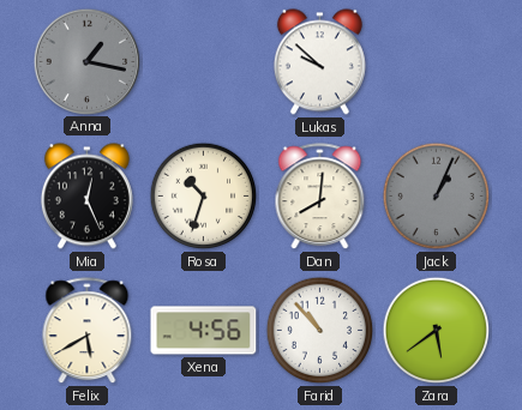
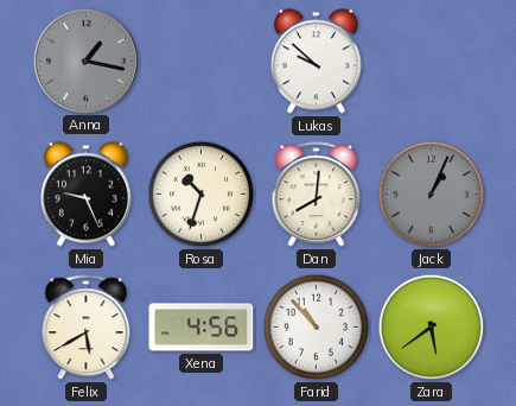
Mia: 12:26 -> 9:26 (85, 195)
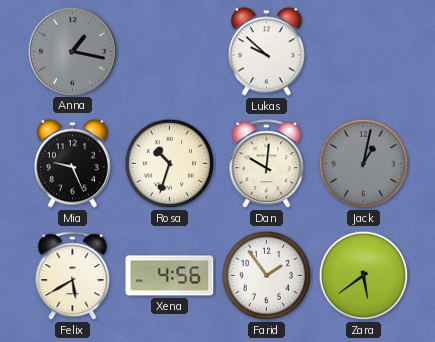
Dan: 8:01 -> 10:01 (267, 164)
Jack: 1:04 -> 1:02 (364, 164)
Farid: 10:53 -> 1:54 (267, 276)
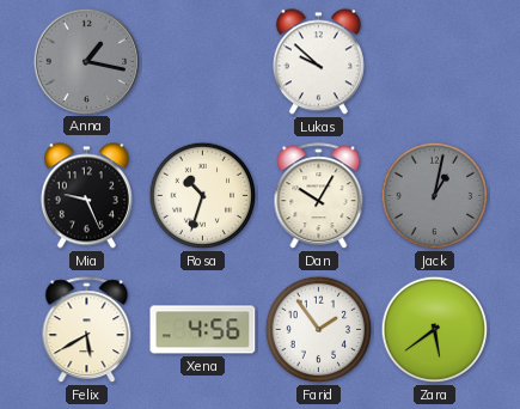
Dan: 10:01 -> 10:05 (319, 196)
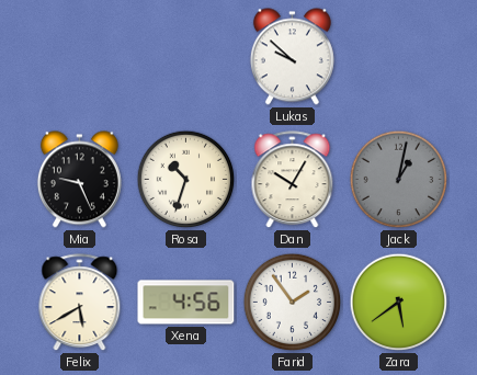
Anna: 1:17 -> none (86, 61)
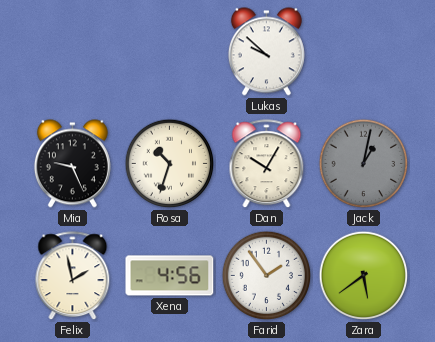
Felix: 5:40 -> 1:58 (73, 276)
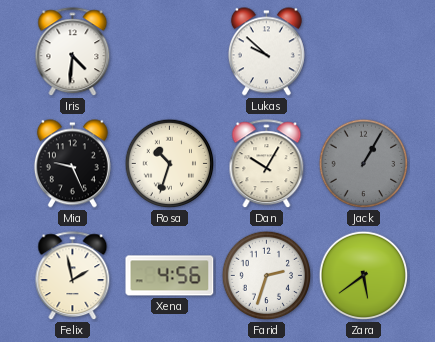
Iris: none -> 4:31 (73, 52)
Jack: 1:02 -> 1:05 (364, 164)
Farid: 1:54 -> 2:33 (267, 276)
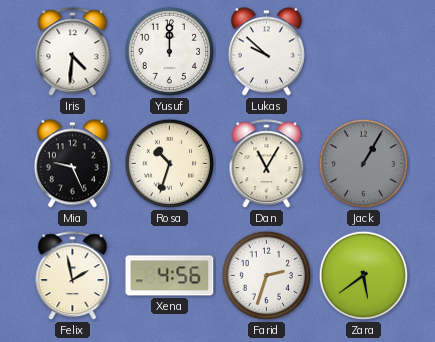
Yusuf: none -> 12:00 (170, 52)
Dan: 10:05 -> 11:05 (267, 164)
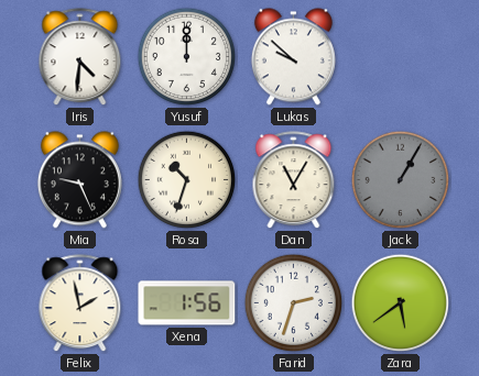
Xena: 4:56 -> 1:56 (187, 303)
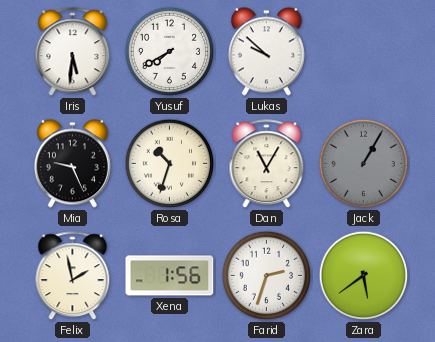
Iris: 4:31 -> 5:31 (73, 52)
Yusuf: 12:00 -> 7:40 (170, 52)
